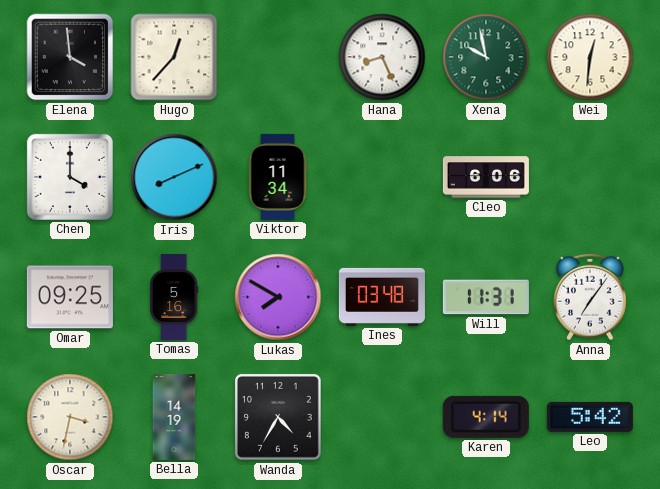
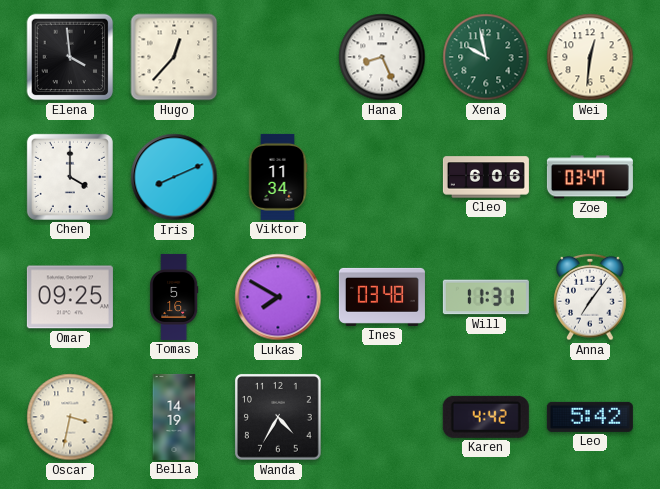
Zoe: none -> 03:47 (590, 177)
Karen: 4:14 -> 4:42 (486, 417)
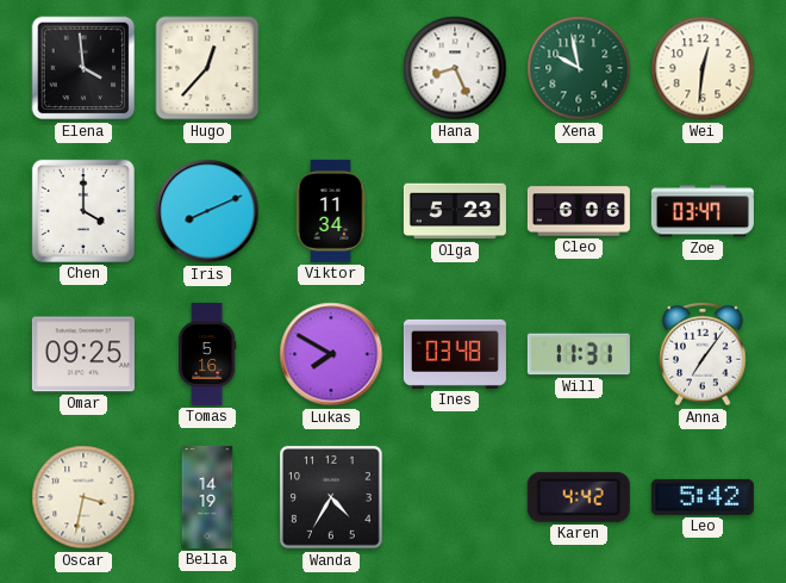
Olga: none -> 5:23 (455, 211)
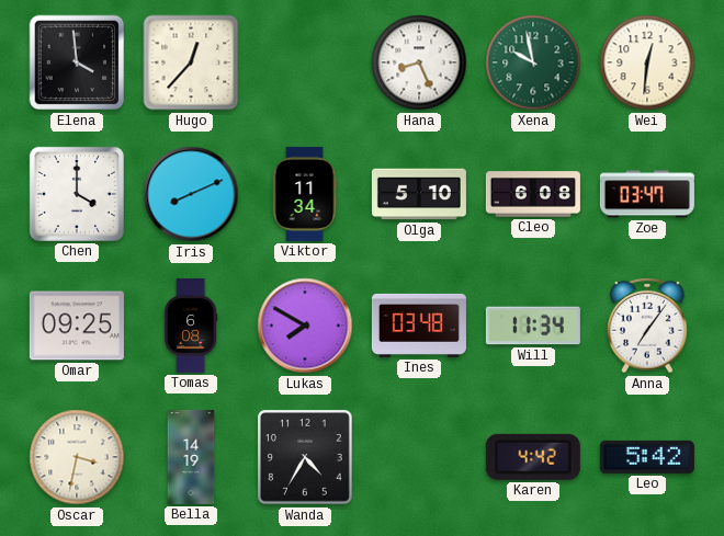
Olga: 5:23 -> 5:10 (419, 194)
Cleo: 6:06 -> 6:08 (533, 194)
Tomas: 5:16 -> 6:08 (192, 326)
Will: 11:31 -> 11:34 (533, 326)
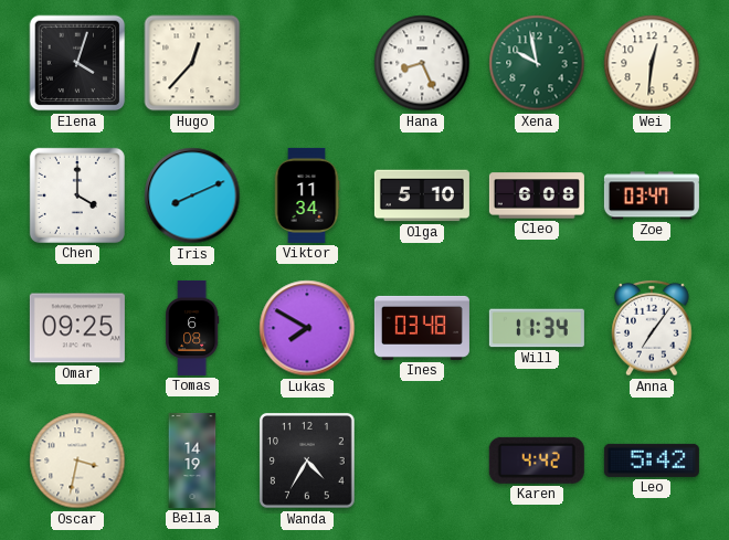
Elena: 3:59 -> 4:03 (77, 63)
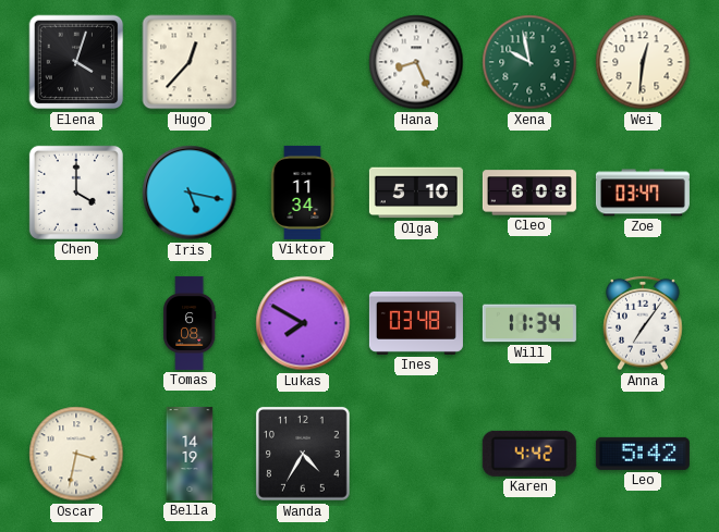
Iris: 8:11 -> 5:17 (190, 193)
Omar: 09:25 -> none (77, 328)
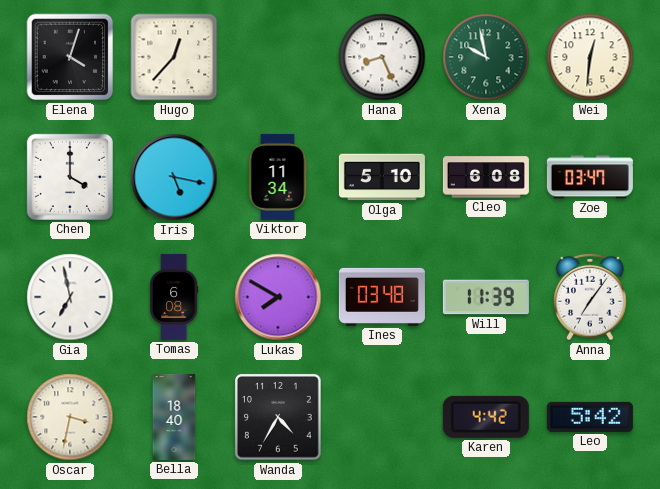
Gia: none -> 6:58 (70, 297)
Will: 11:34 -> 11:39 (486, 297)
Bella: 14:19 -> 18:40 (174, 417)
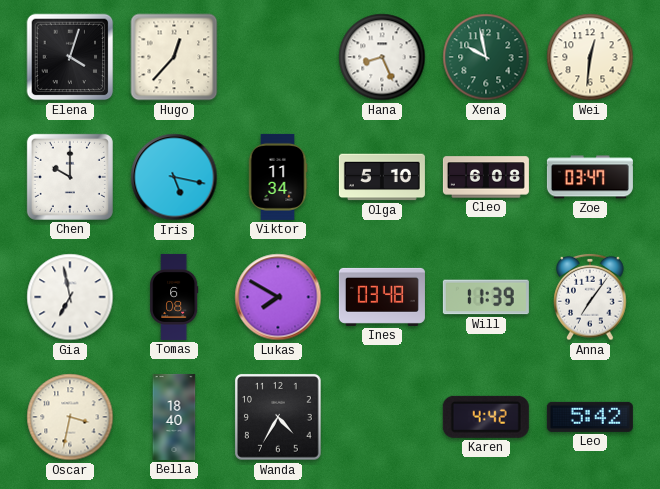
Chen: 4:00 -> 10:00 (70, 177)
